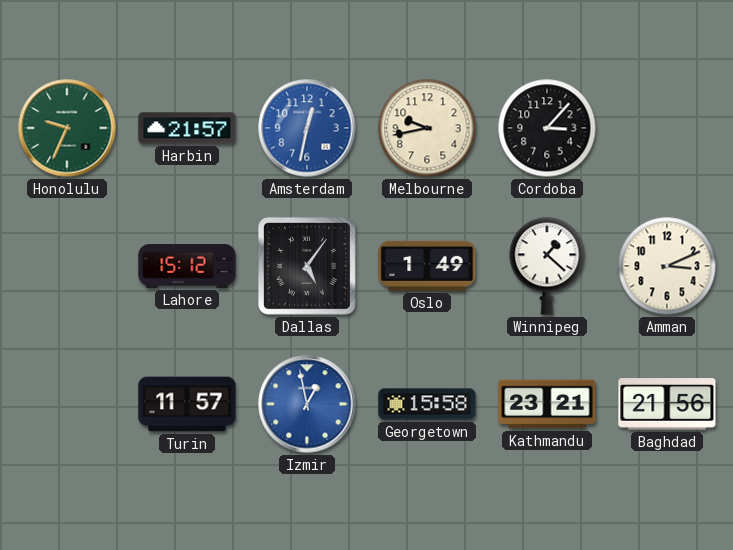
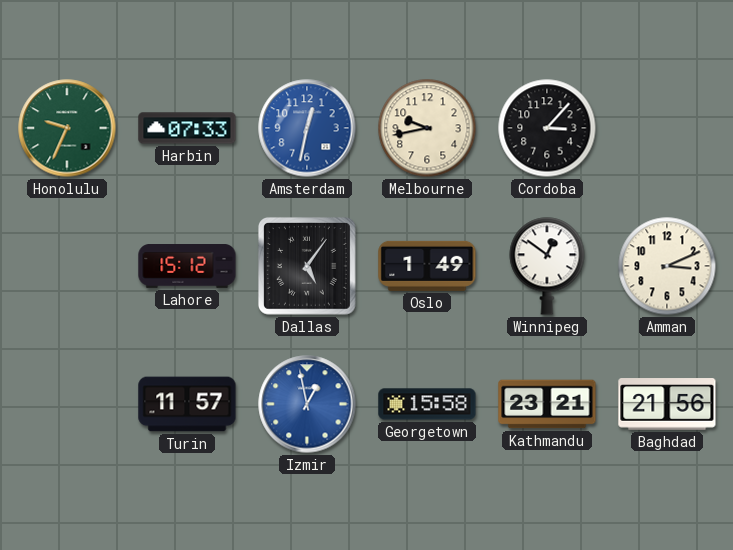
Harbin: 21:57 -> 07:33 (187, 128)
Winnipeg: 1:22 -> 12:51 (547, 266)
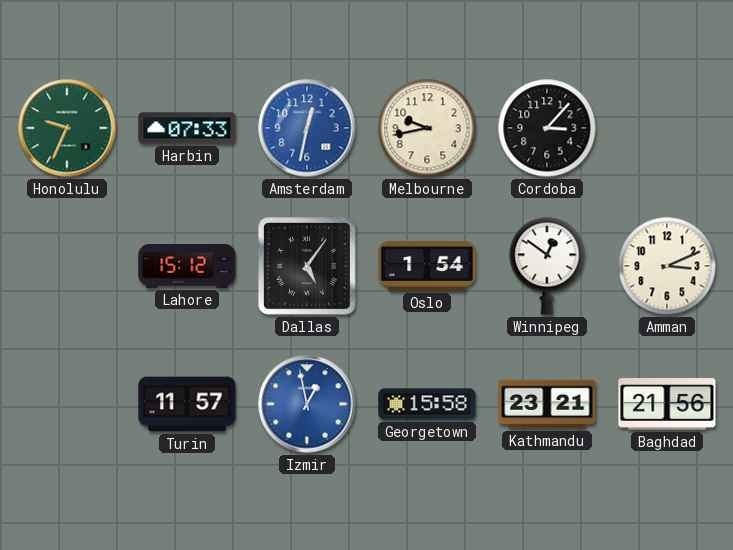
Oslo: 1:49 -> 1:54 (427, 266)
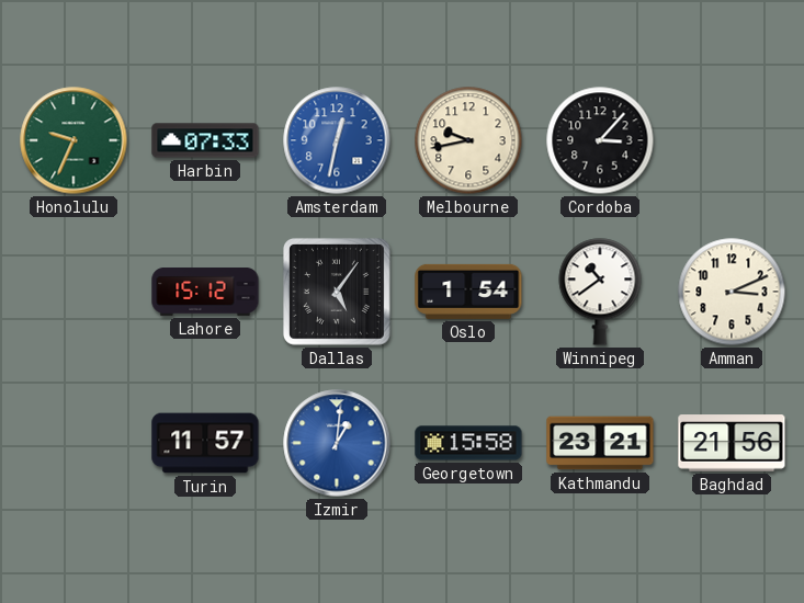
Winnipeg: 12:51 -> 10:39 (600, 292)
Izmir: 12:58 -> 1:01 (337, 443)
